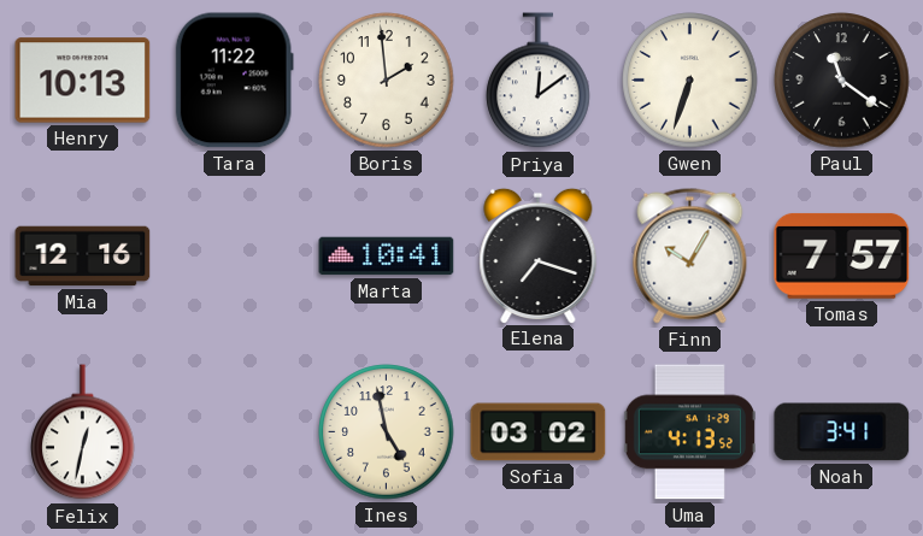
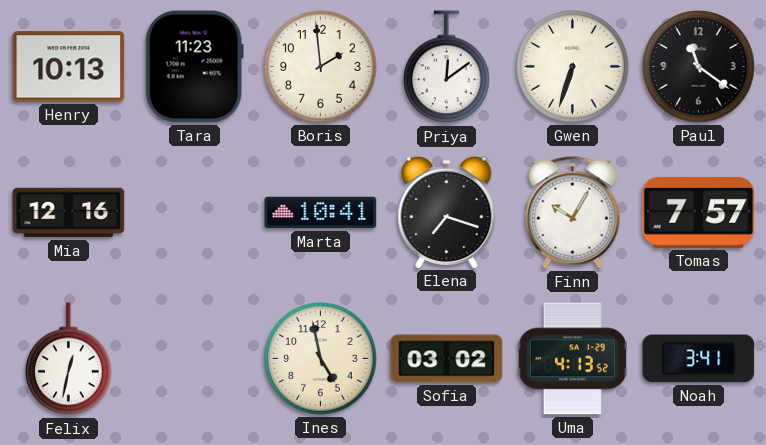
Tara: 11:22 -> 11:23 (194, 67)
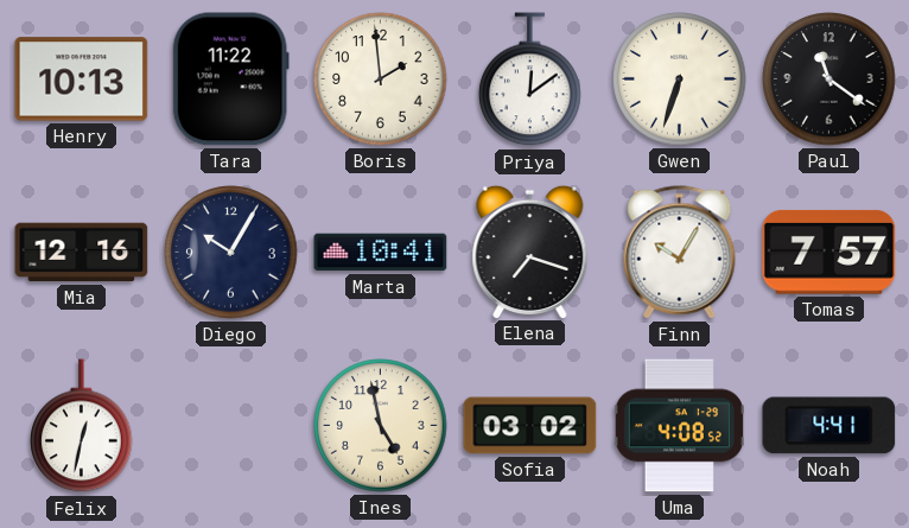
Tara: 11:23 -> 11:22 (230, 79)
Diego: none -> 10:05 (231, 253)
Uma: 4:13 -> 4:08 (679, 426)
Noah: 3:41 -> 4:41 (829, 426)
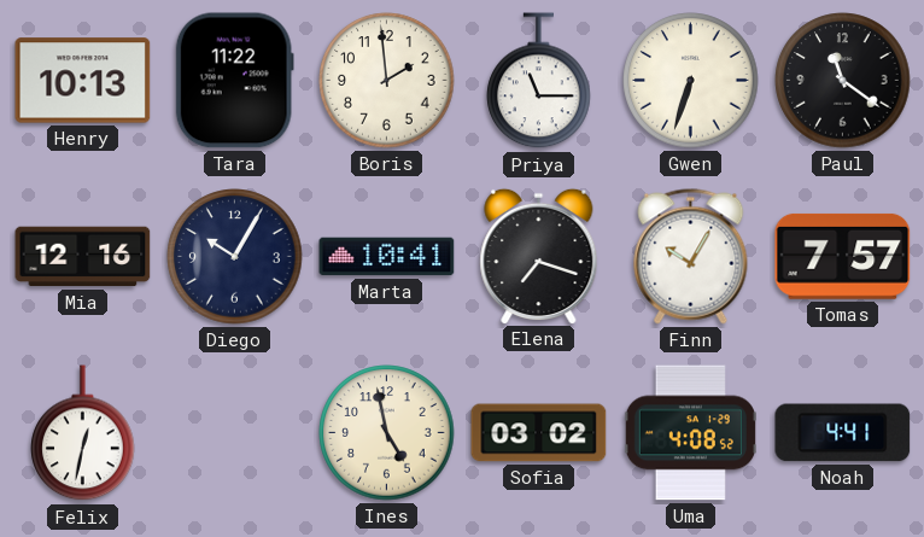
Priya: 12:09 -> 11:15 (539, 81)
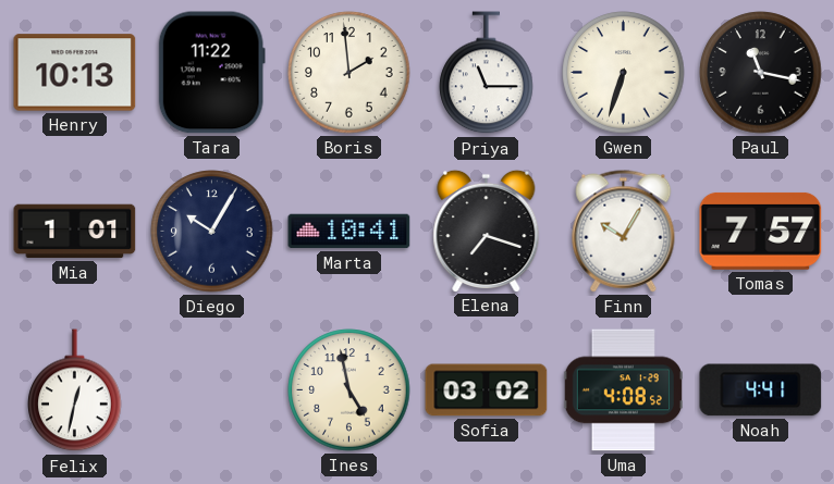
Paul: 11:21 -> 11:17 (761, 73)
Mia: 12:16 -> 1:01 (75, 232)
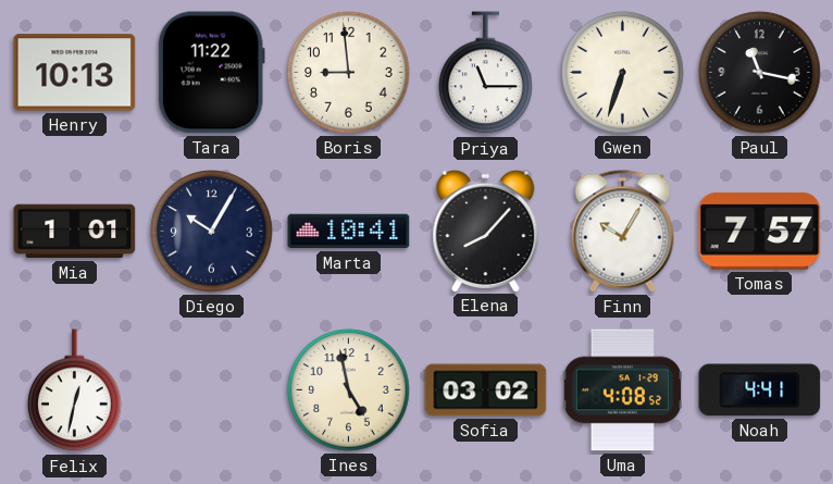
Boris: 1:59 -> 8:59 (349, 73)
Elena: 7:18 -> 8:07 (486, 231)
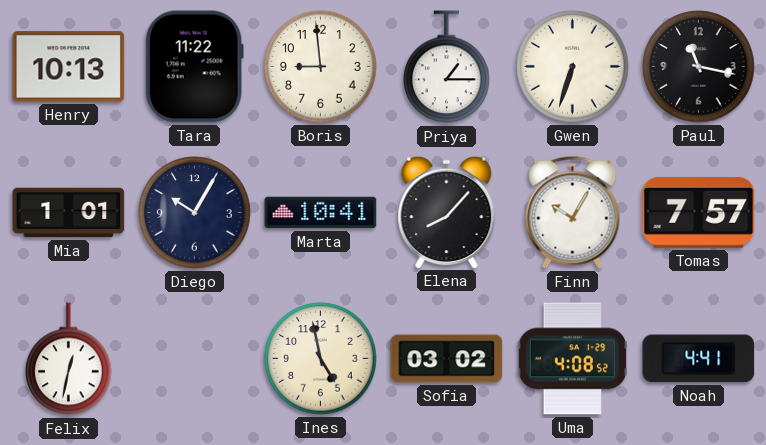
Priya: 11:15 -> 1:15 (447, 67)
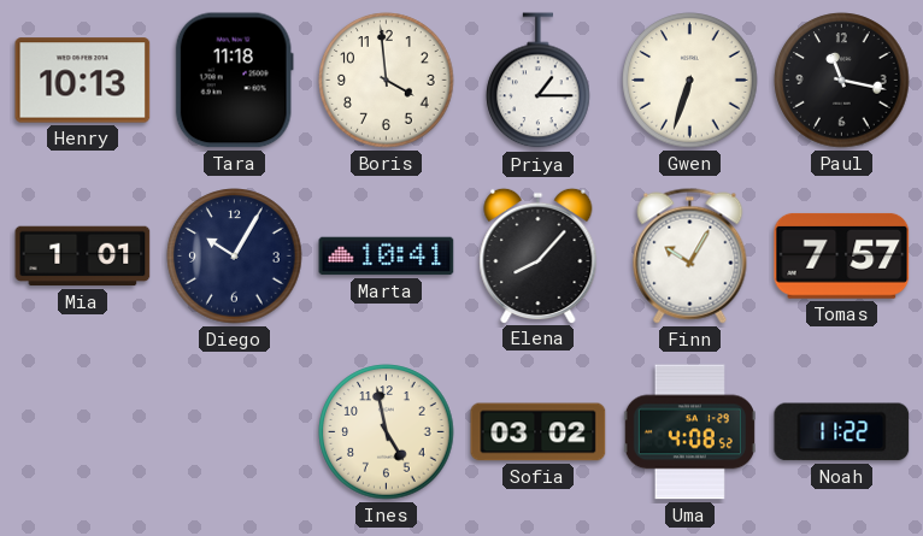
Tara: 11:22 -> 11:18 (234, 81)
Boris: 8:59 -> 3:59 (387, 81)
Felix: 12:32 -> none (69, 359)
Noah: 4:41 -> 11:22 (842, 432)
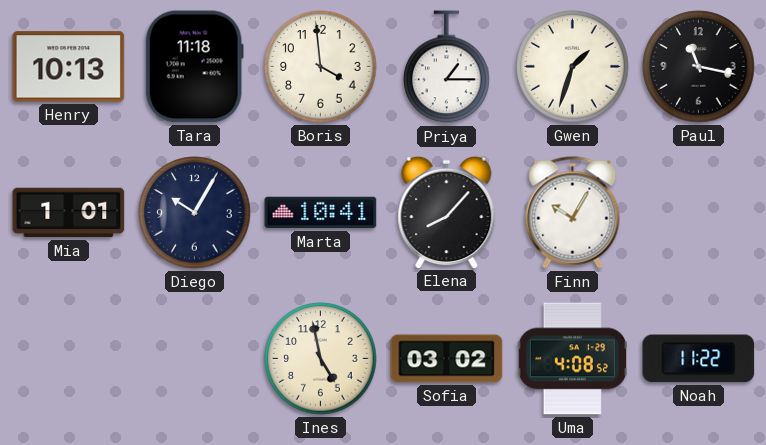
Gwen: 6:33 -> 1:33 (573, 67)
Tomas: 7:57 -> none (842, 255)
